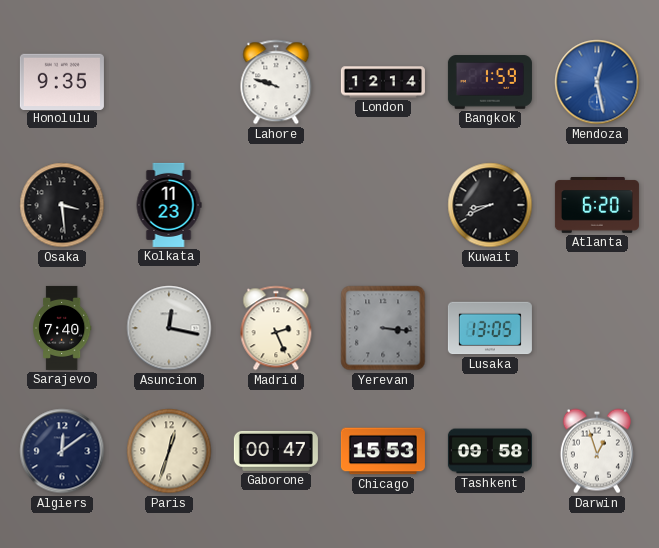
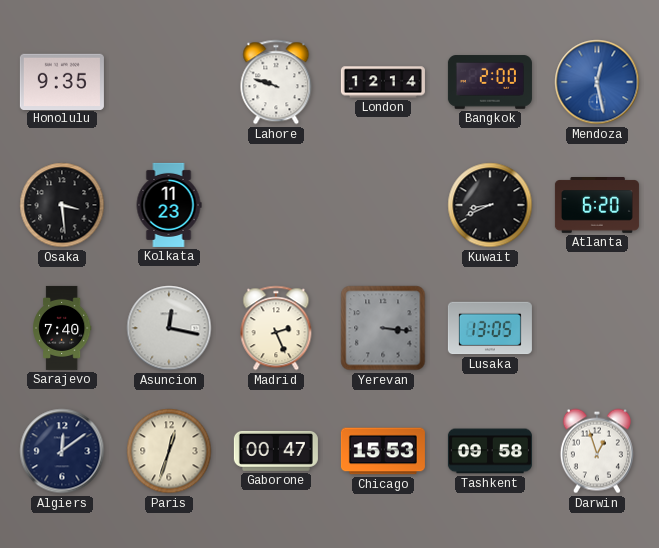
Bangkok: 1:59 -> 2:00 (490, 82)
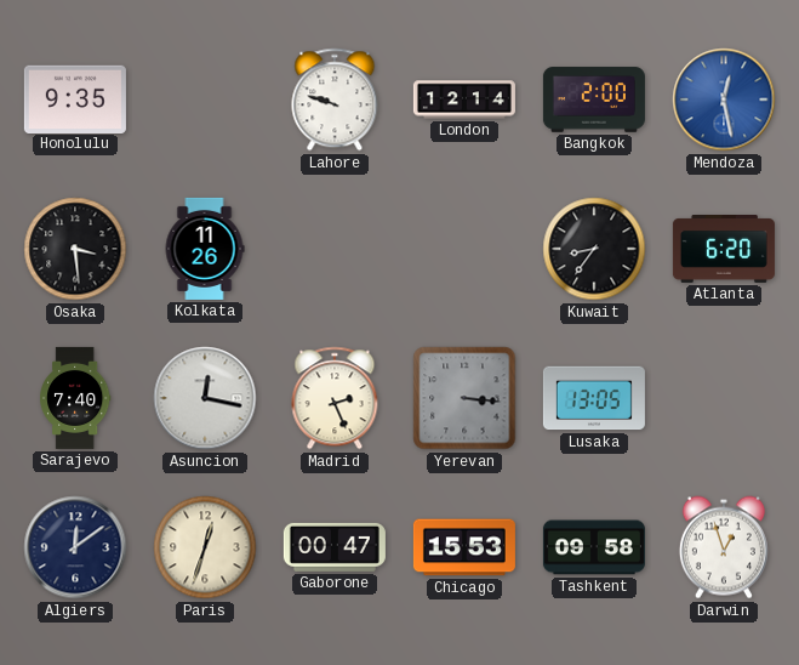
Kolkata: 11:23 -> 11:26 (205, 249)
Kuwait: 8:41 -> 8:36 (594, 249)
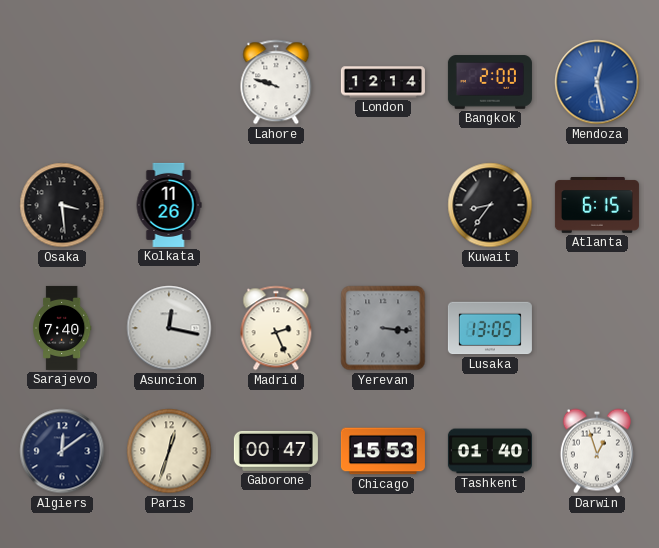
Honolulu: 9:35 -> none (75, 98)
Atlanta: 6:20 -> 6:15 (597, 206)
Tashkent: 09:58 -> 01:40 (490, 451)
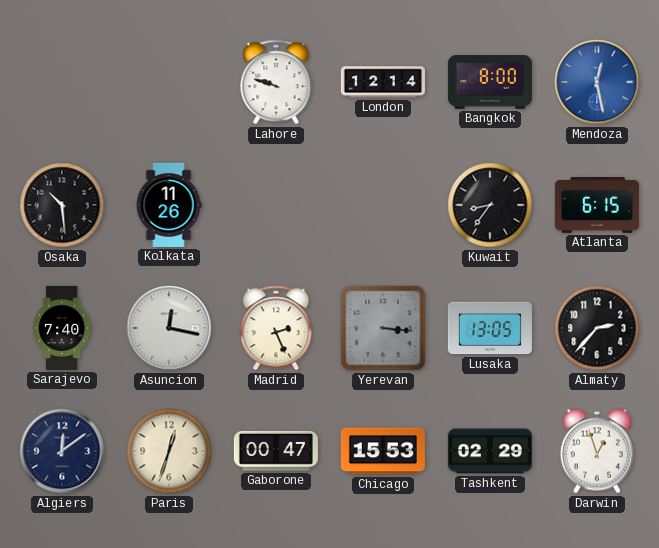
Bangkok: 2:00 -> 8:00 (490, 82)
Osaka: 3:29 -> 10:29 (62, 205)
Almaty: none -> 2:37 (597, 328)
Tashkent: 01:40 -> 02:29 (490, 451)
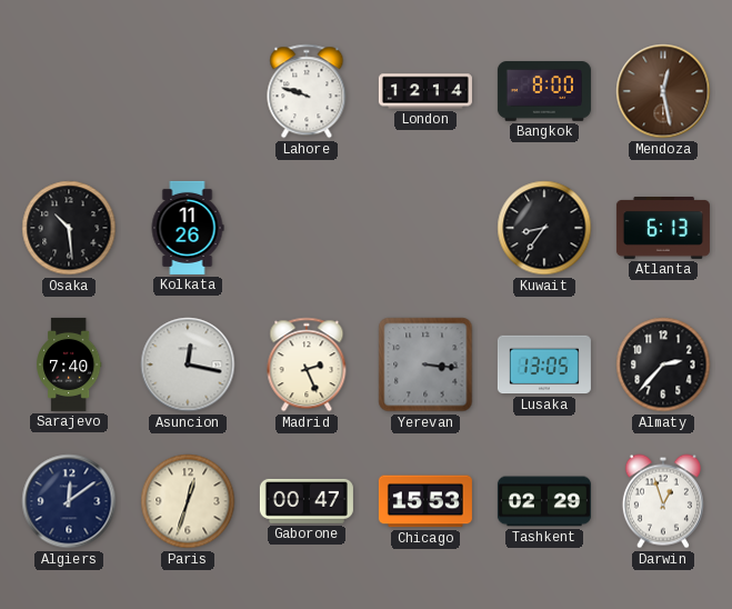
Mendoza dial: blue -> brown (663, 91)
Atlanta: 6:15 -> 6:13 (663, 229)
